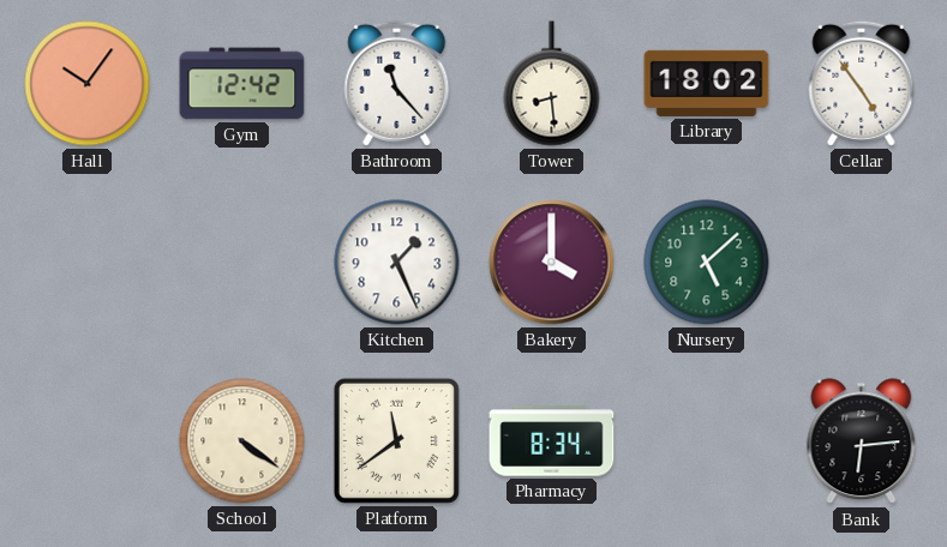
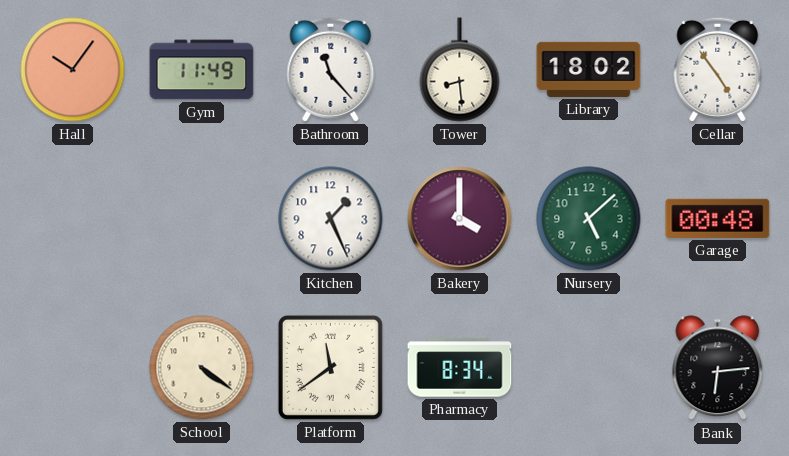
Gym: 12:42 -> 11:49 (202, 70)
Garage: none -> 00:48 (718, 218)
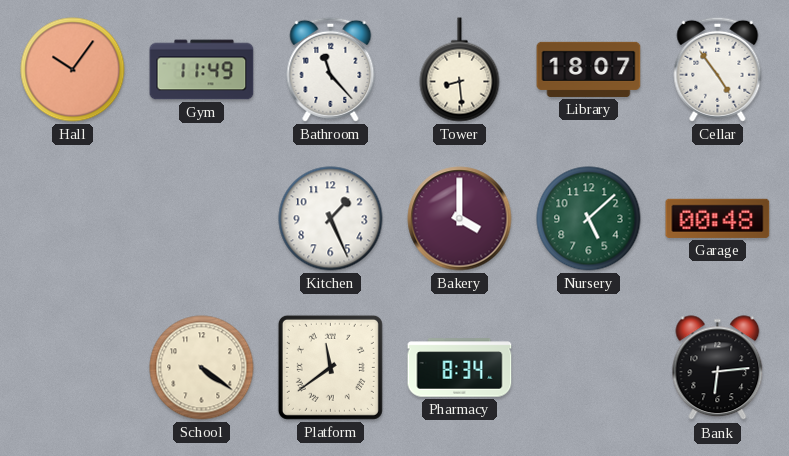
Library: 18:02 -> 18:07 (589, 69)
